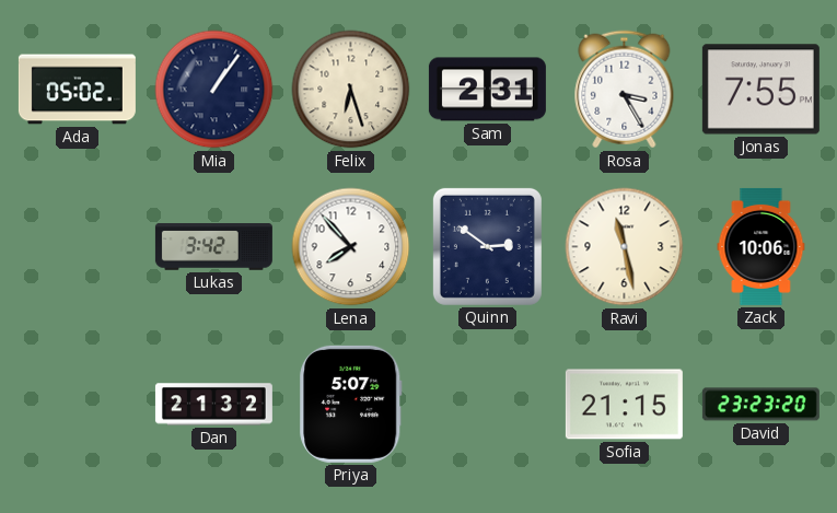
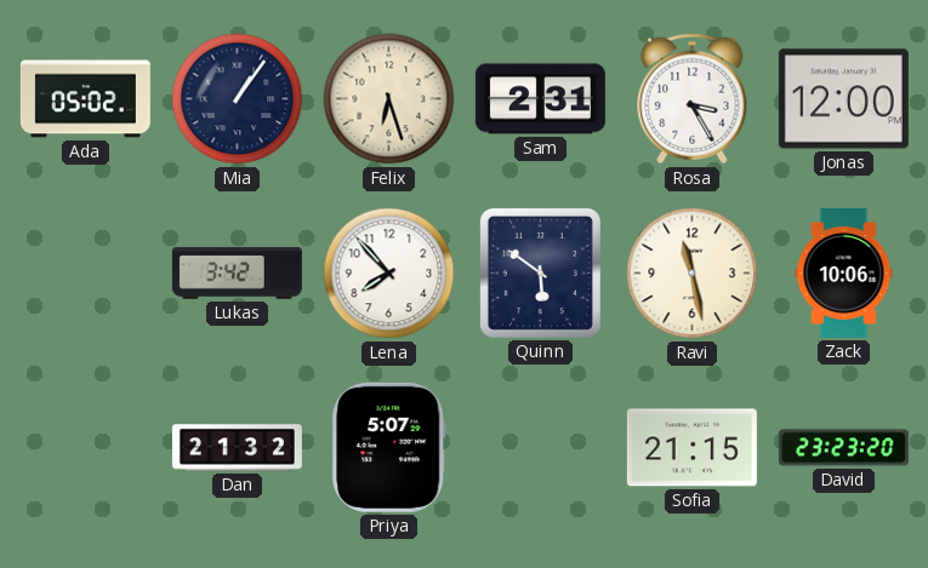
Jonas: 7:55 -> 12:00 (843, 99)
Quinn: 2:51 -> 5:51 (540, 272)
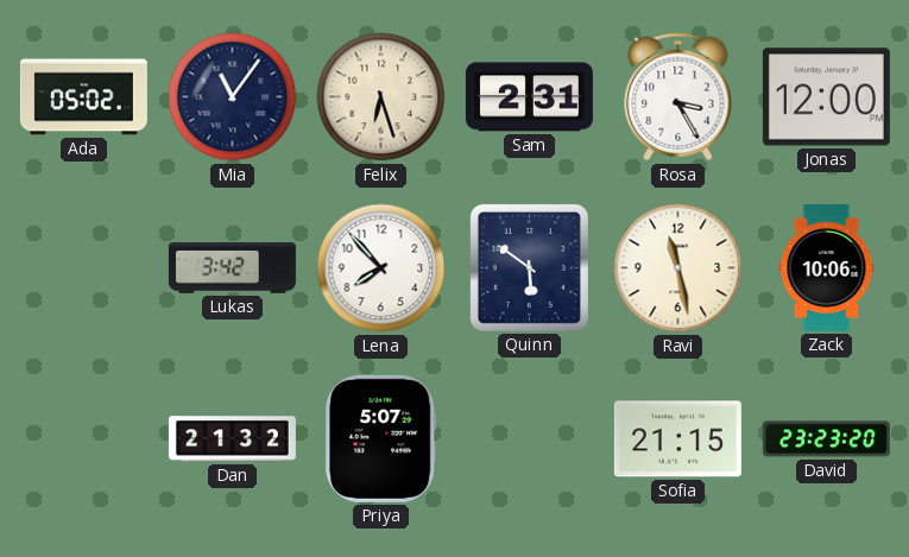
Mia: 1:06 -> 11:06 (233, 97)
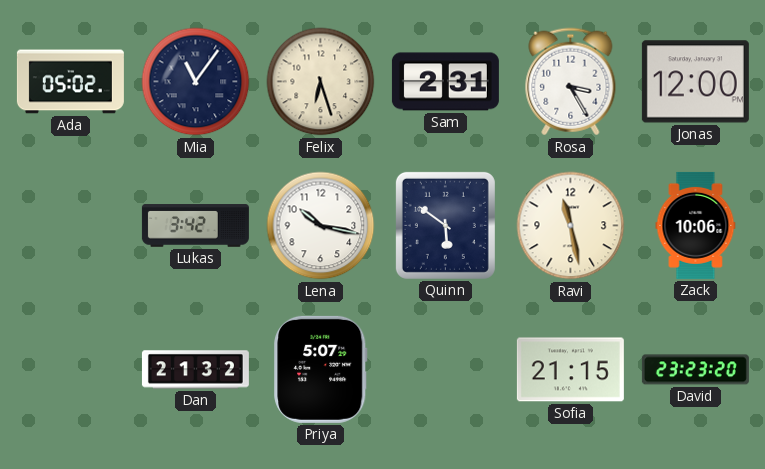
Lena: 7:53 -> 10:17 (321, 226)
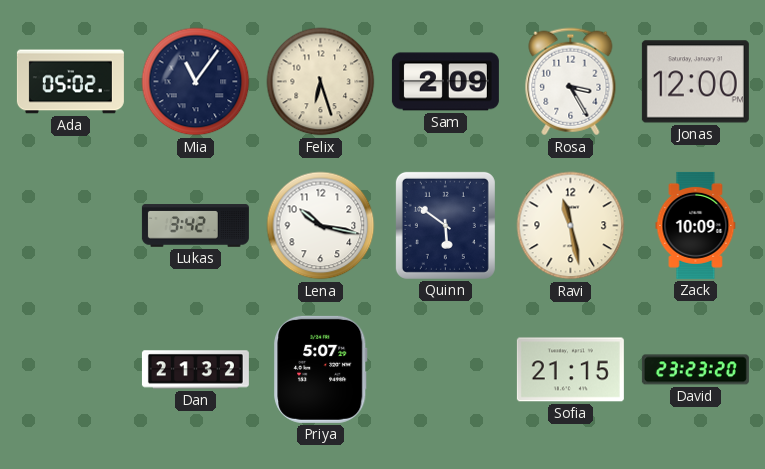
Sam: 2:31 -> 2:09 (445, 82)
Zack: 10:06 -> 10:09 (696, 225)
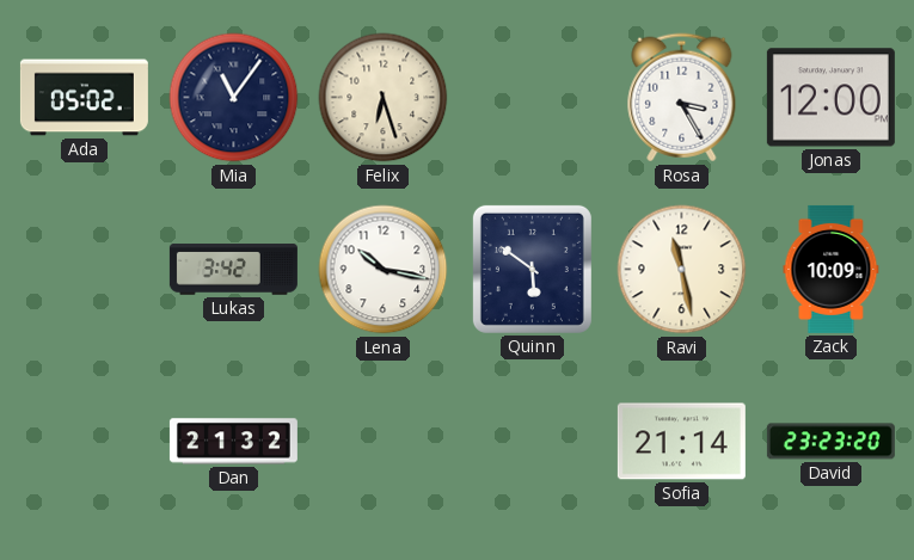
Sam: 2:09 -> none (445, 82)
Priya: 5:07 -> none (321, 369)
Sofia: 21:15 -> 21:14 (681, 442)
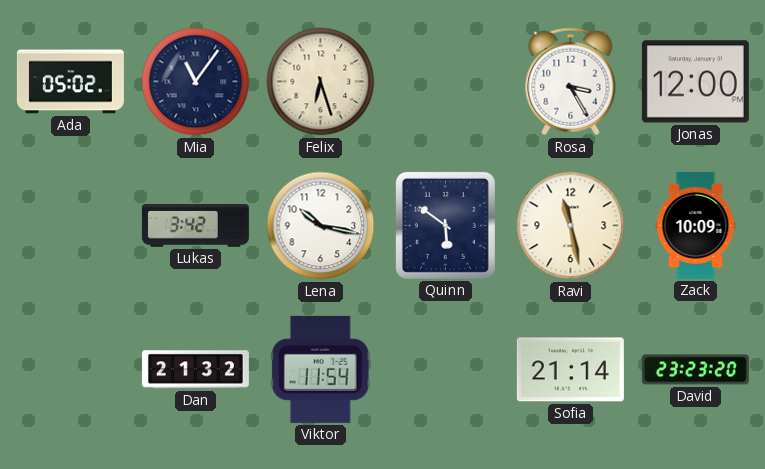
Viktor: none -> 11:54 (320, 369)
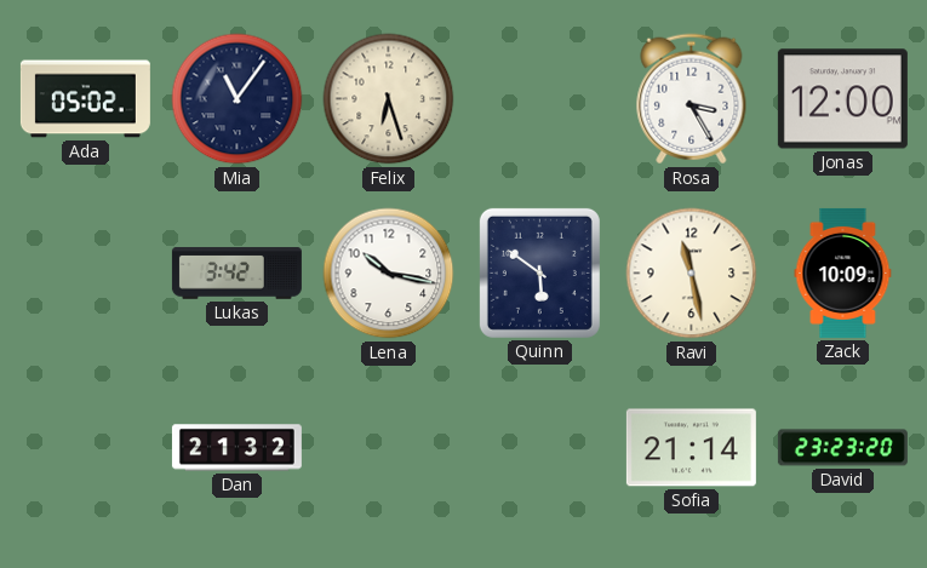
Viktor: 11:54 -> none (320, 369)
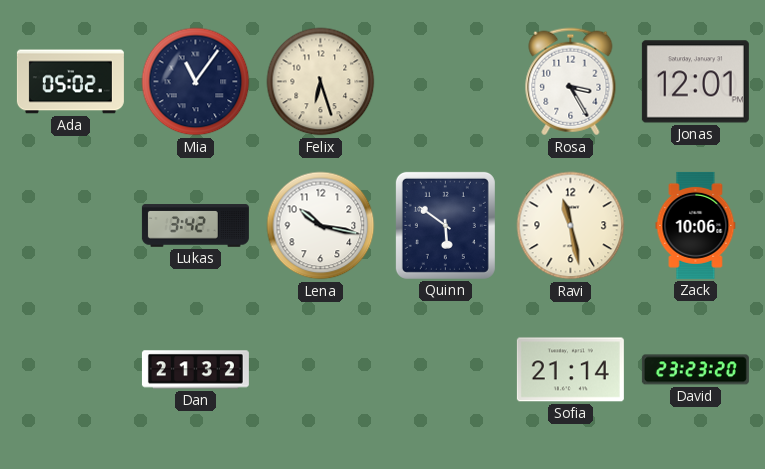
Jonas: 12:00 -> 12:01 (695, 82)
Zack: 10:09 -> 10:06 (696, 225)
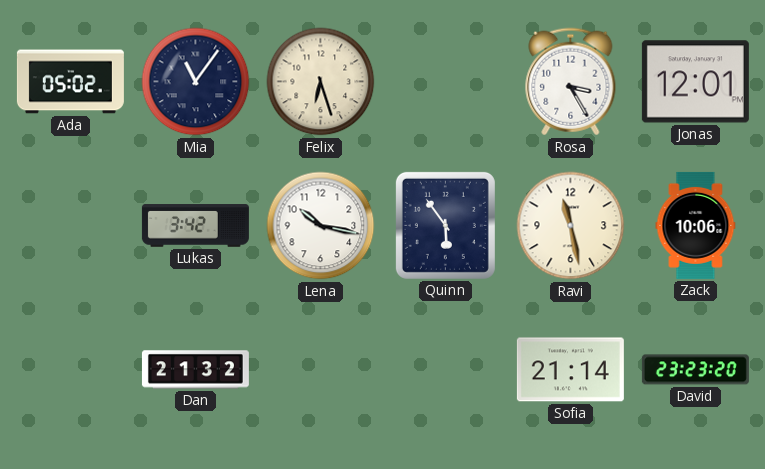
Quinn: 5:51 -> 5:54 (445, 225)
